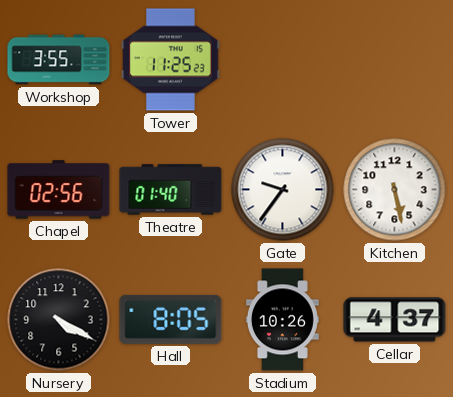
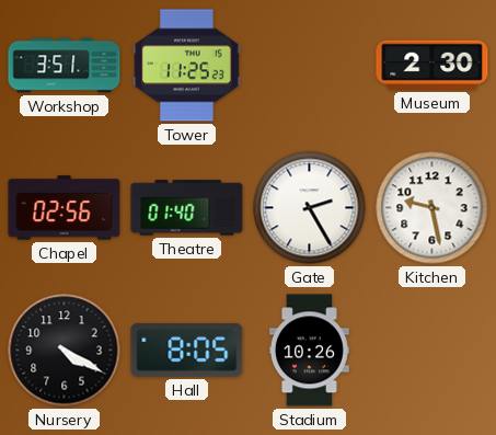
Workshop: 3:55 -> 3:51 (65, 66)
Museum: none -> 2:30 (432, 65)
Gate: 9:36 -> 2:25 (310, 208)
Kitchen: 5:28 -> 9:28 (432, 208)
Cellar: 4:37 -> none (395, 320)
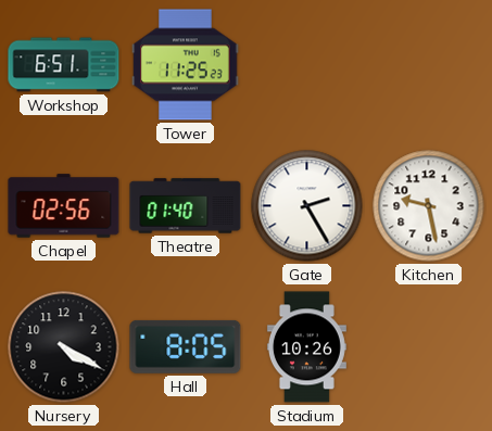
Workshop: 3:51 -> 6:51 (64, 65)
Museum: 2:30 -> none (432, 65)
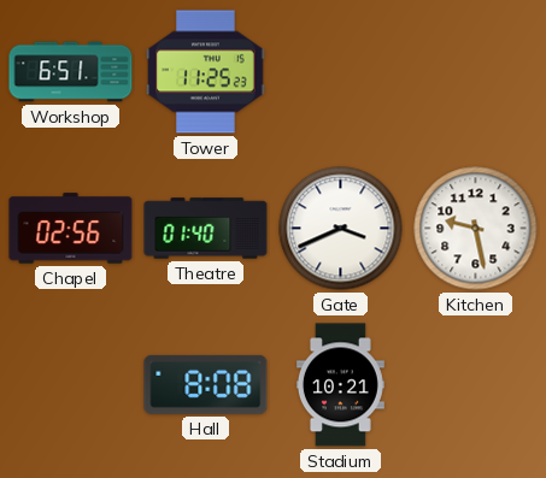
Gate: 2:25 -> 3:41 (341, 229)
Nursery: 4:20 -> none (64, 347)
Hall: 8:05 -> 8:08 (206, 384)
Stadium: 10:26 -> 10:21 (340, 385)
